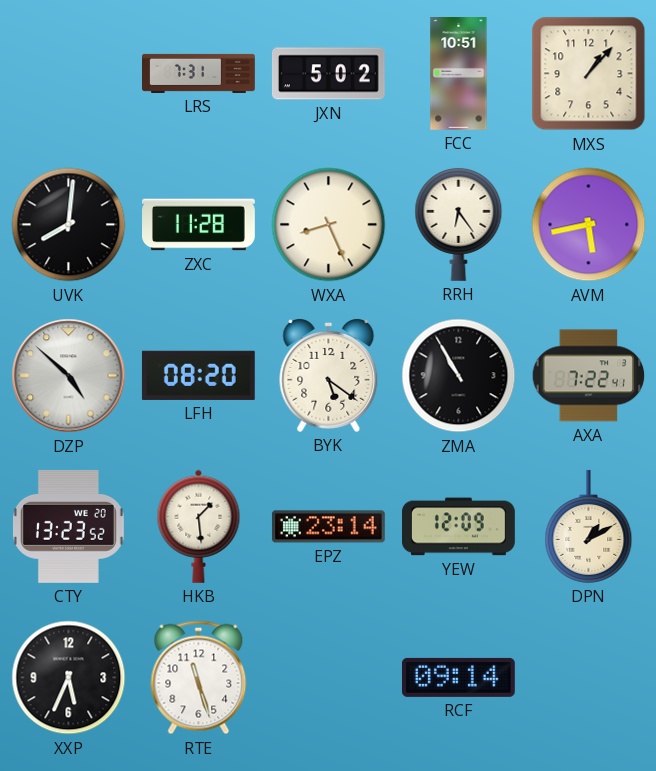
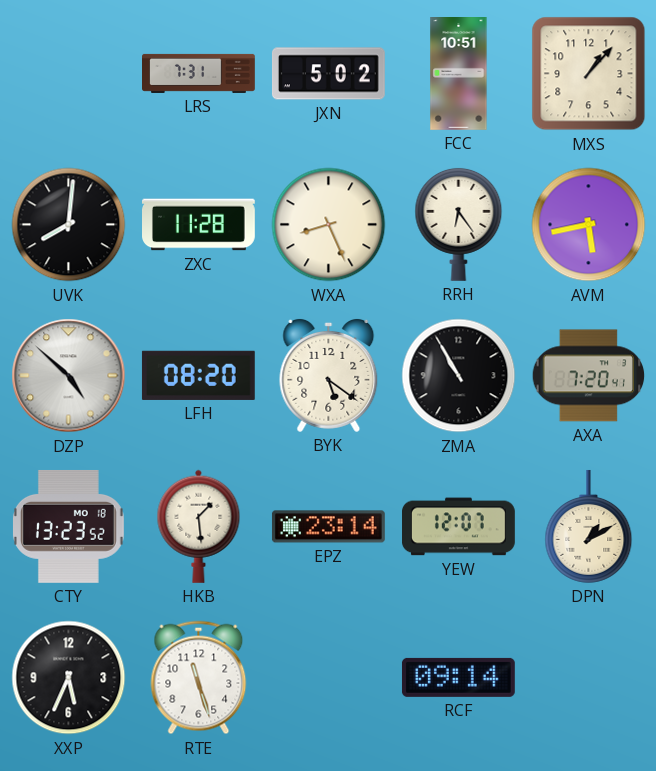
AXA: 7:22 -> 7:20 (589, 376)
CTY date: WE 20 -> MO 18 (68, 526)
YEW: 12:09 -> 12:07 (459, 527)
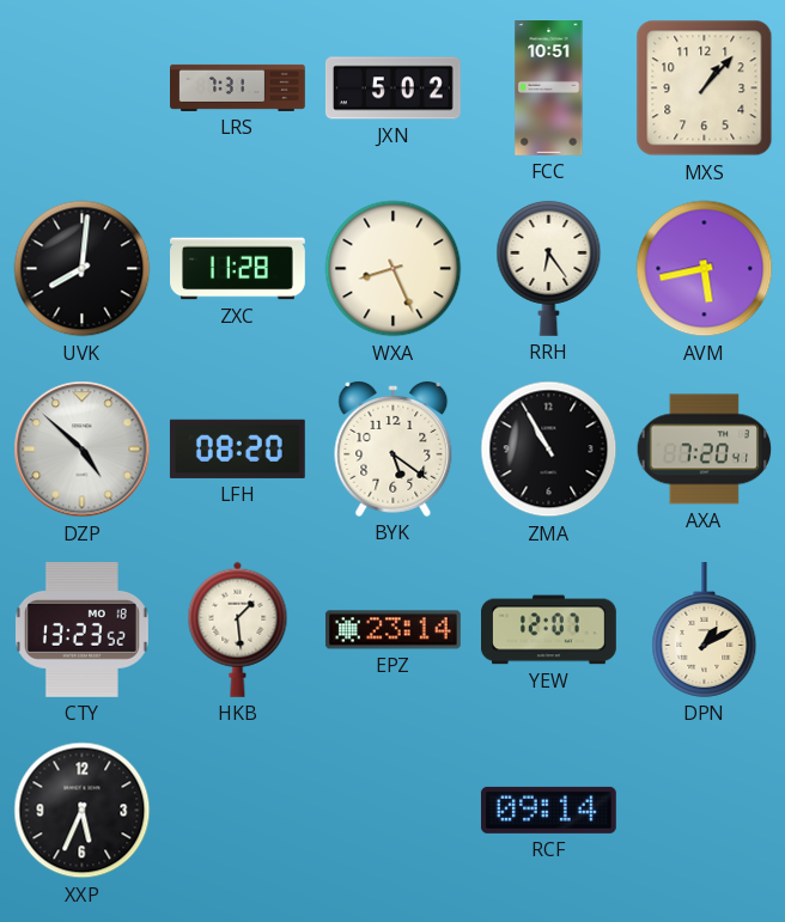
RTE: 11:27 -> none (199, 678)
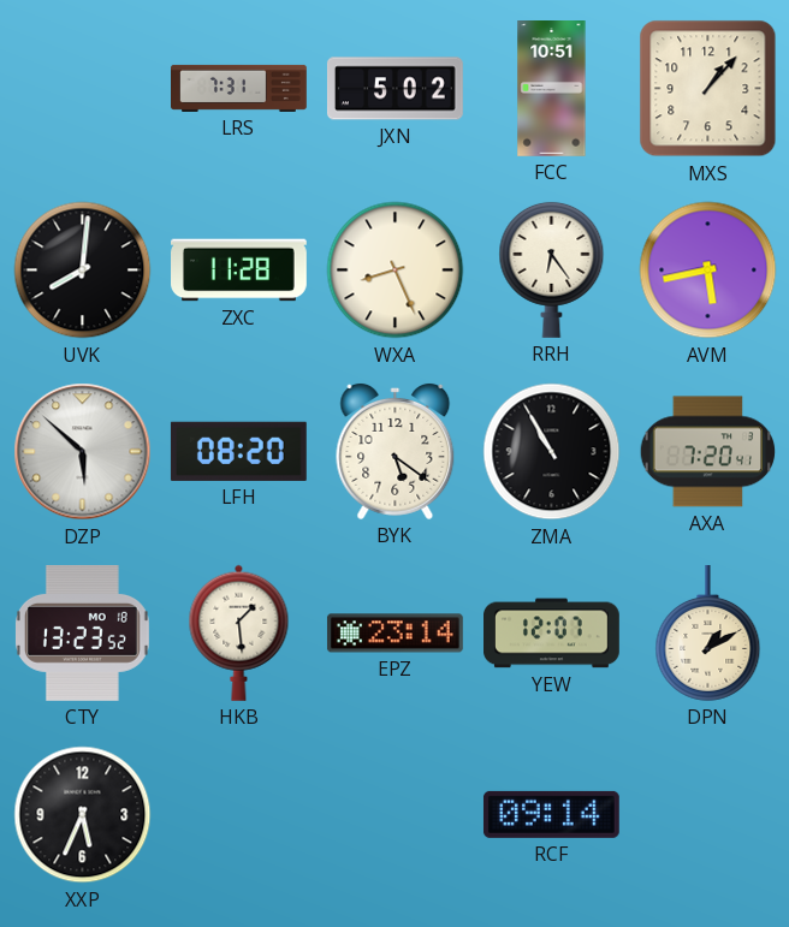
DZP: 4:52 -> 5:52 (83, 452)
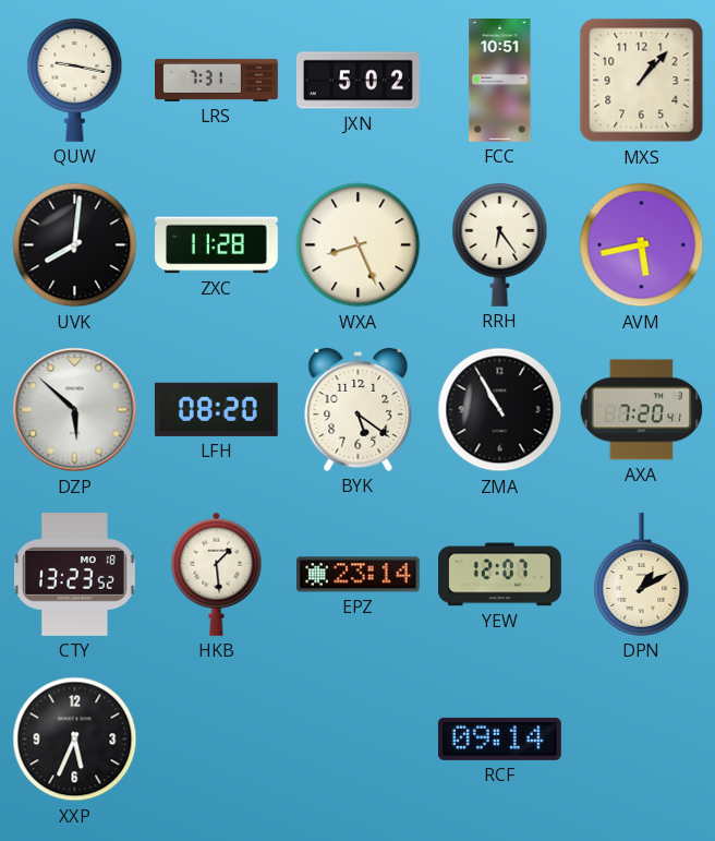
QUW: none -> 9:17 (75, 80)
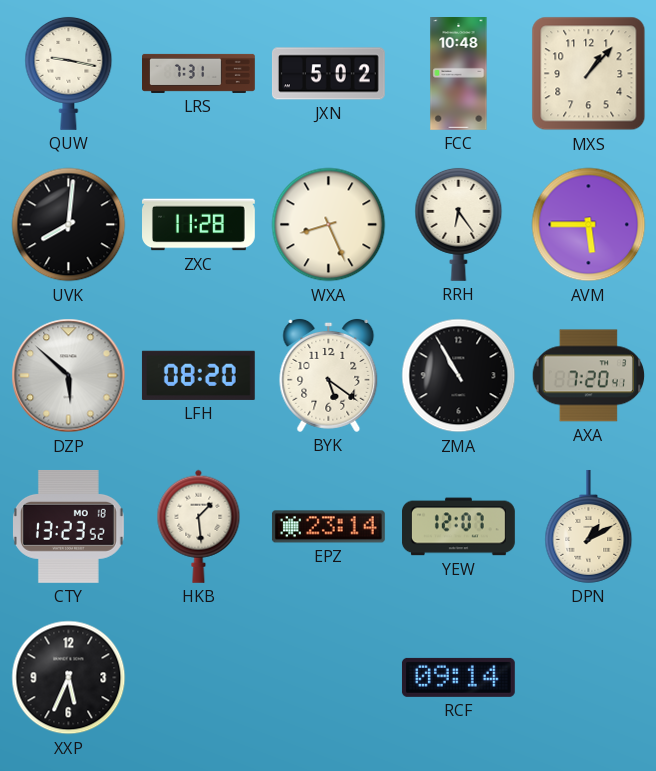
FCC: 10:51 -> 10:48 (459, 74)
AVM: 5:43 -> 5:45 (589, 225)
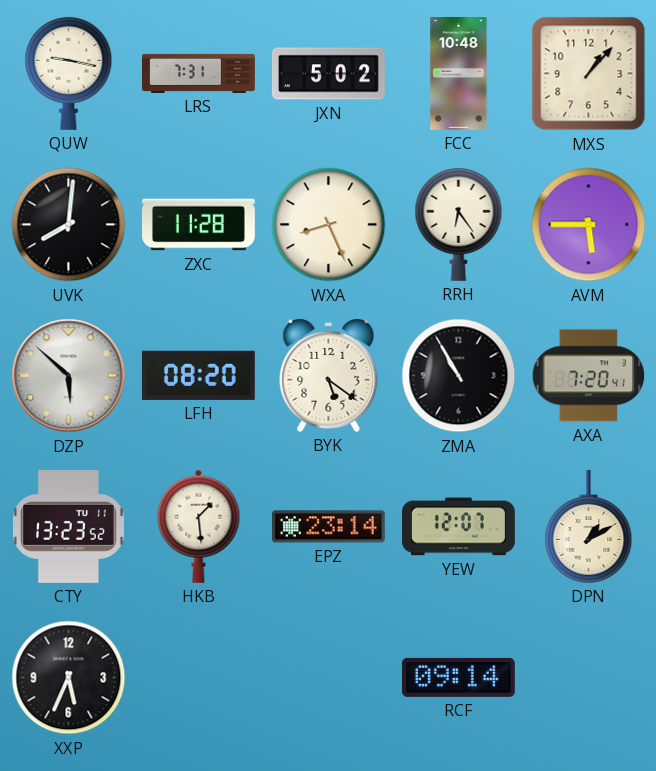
CTY date: MO 18 -> TU 11 (68, 526)
